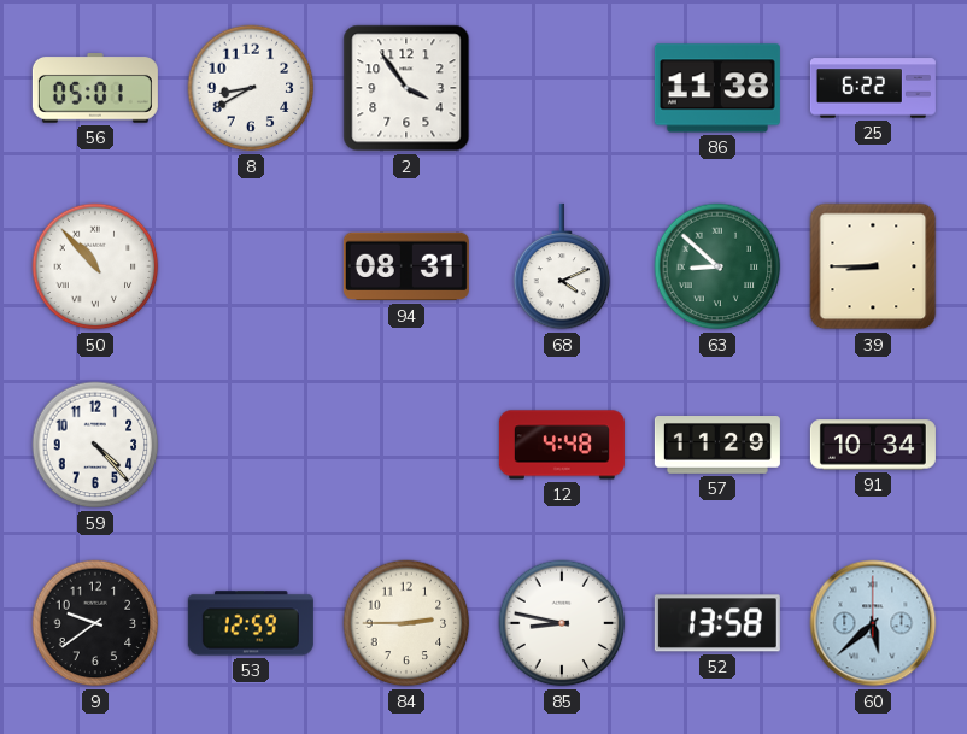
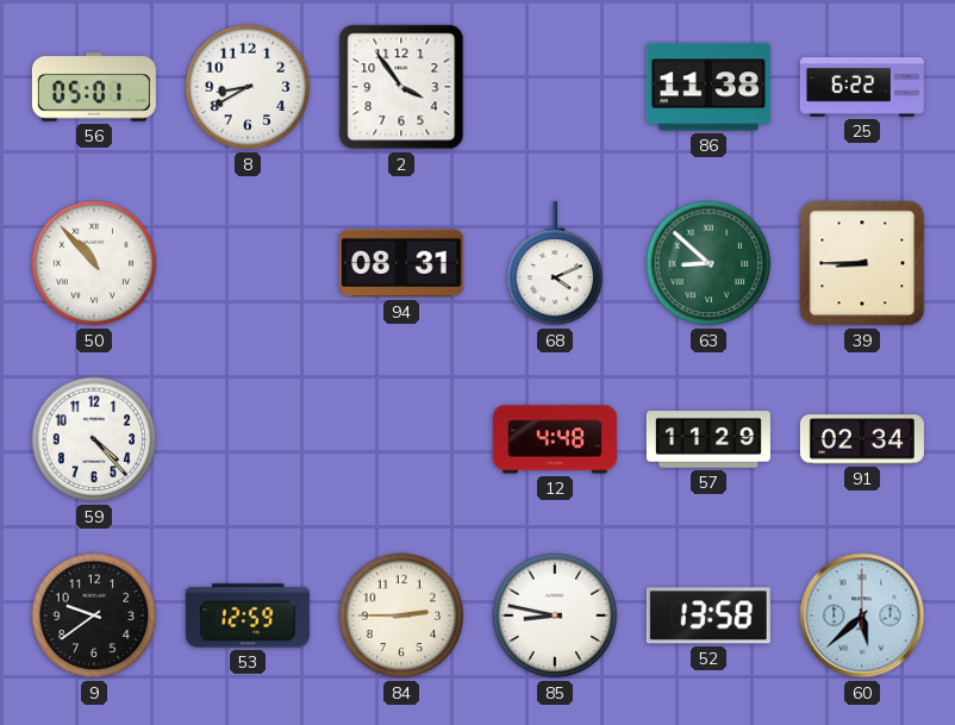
91: 10:34 -> 02:34 (862, 439)
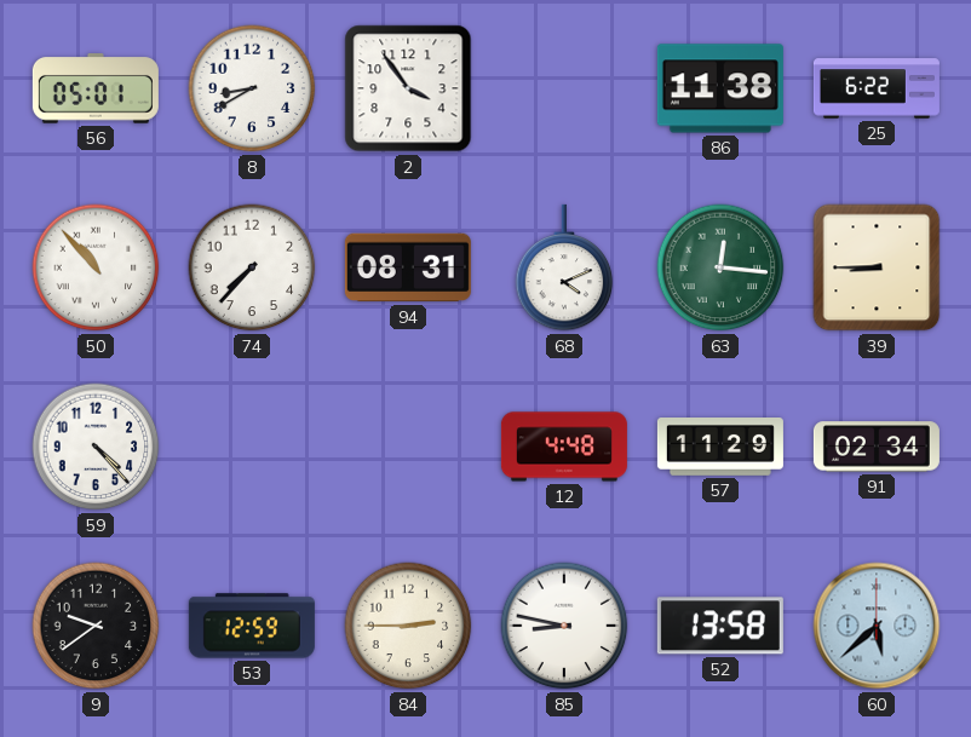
74: none -> 7:37 (252, 267)
63: 8:52 -> 12:16 (720, 267)
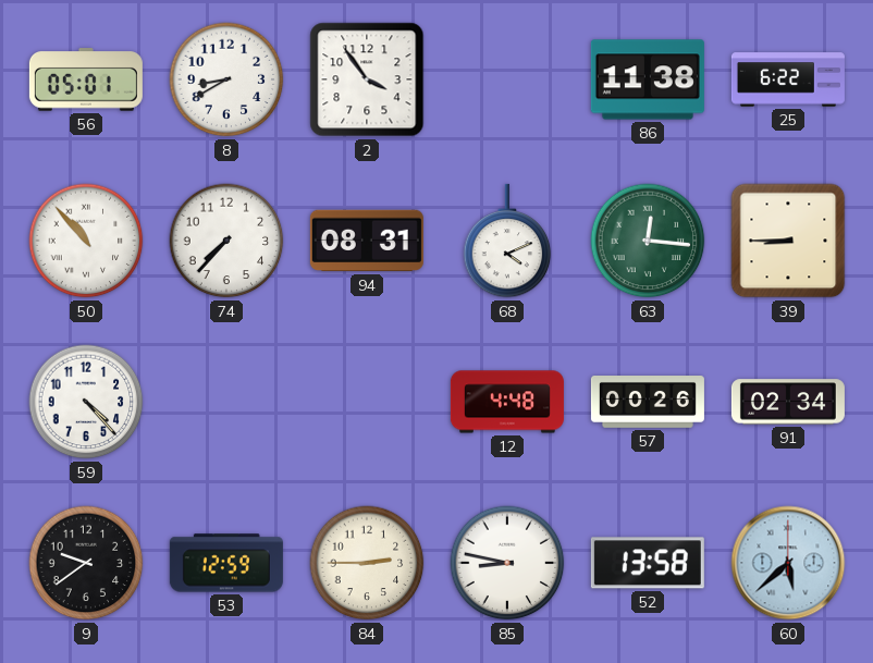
57: 11:29 -> 00:26 (648, 403)
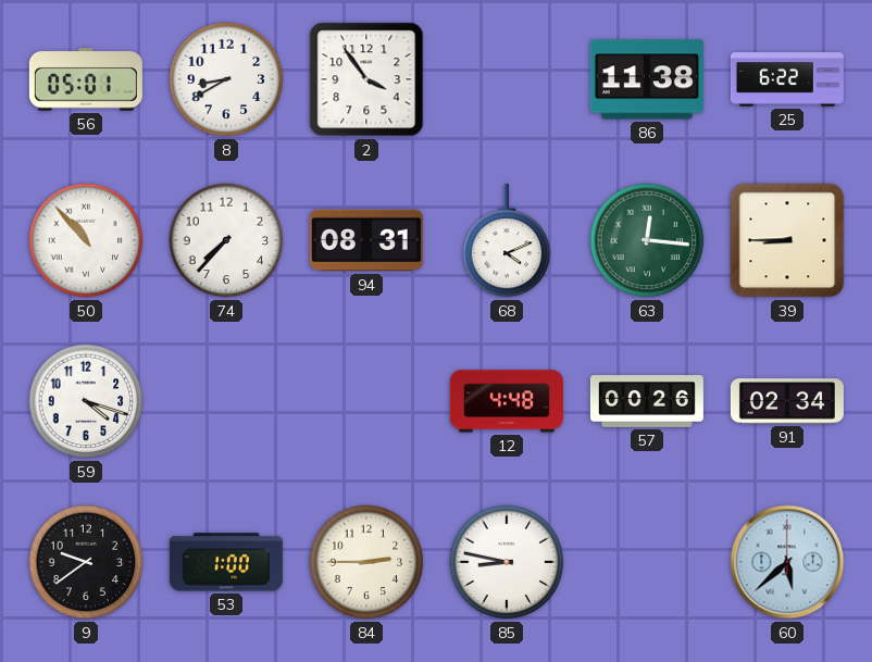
59: 4:23 -> 4:18 (86, 401)
53: 12:59 -> 1:00 (226, 562)
52: 13:58 -> none (648, 563)
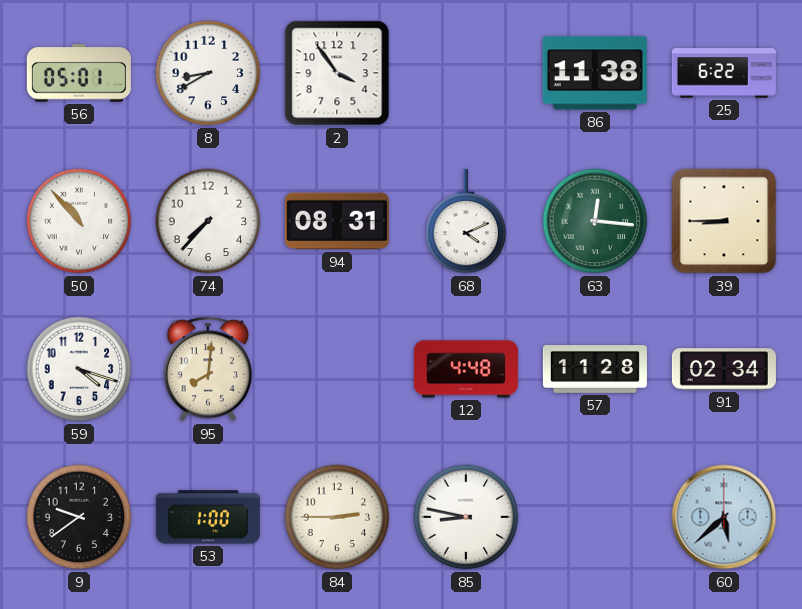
95: none -> 8:01 (208, 369)
57: 00:26 -> 11:28 (595, 370)
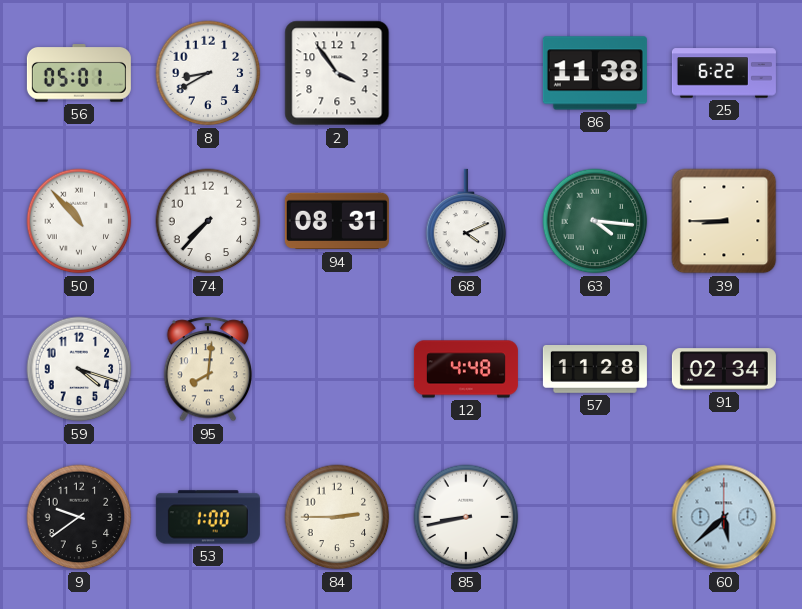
63: 12:16 -> 4:16 (595, 221)
85: 8:47 -> 8:43 (466, 517)
